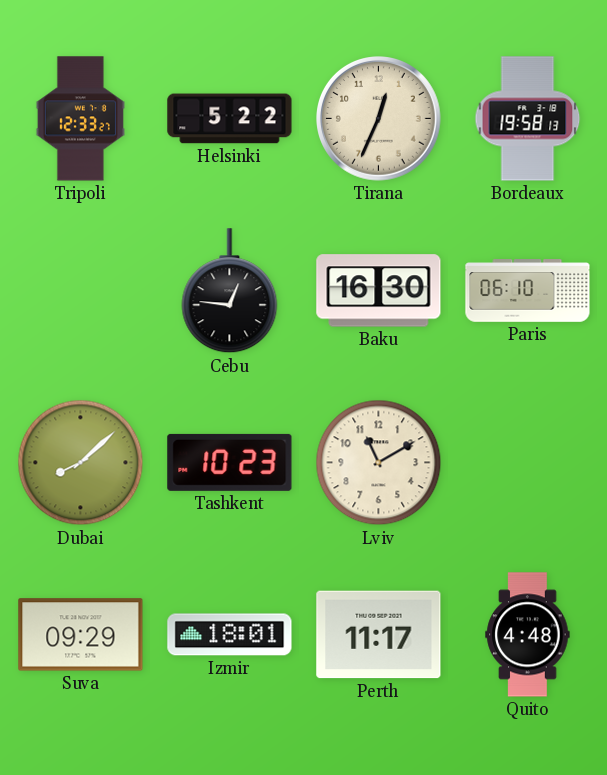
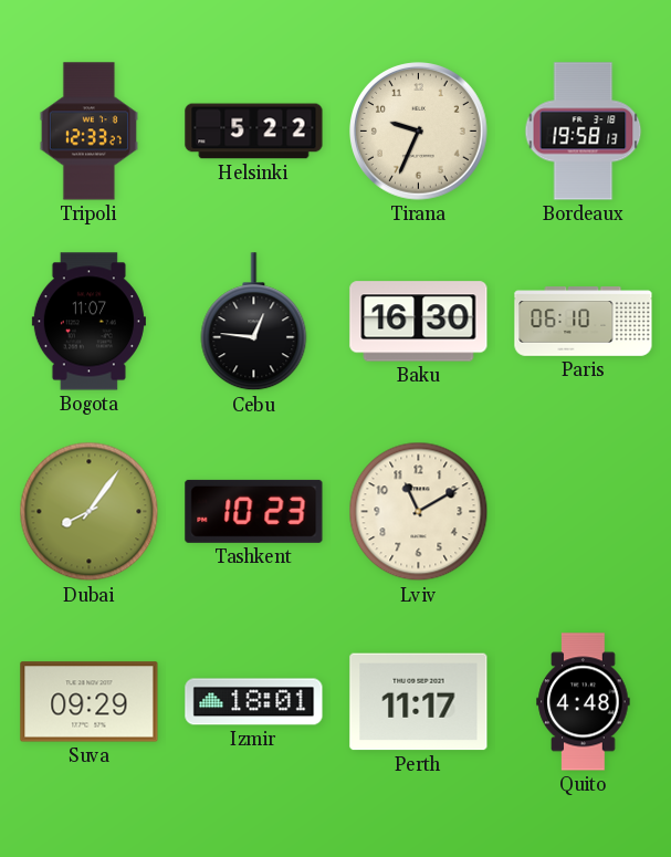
Tirana: 12:34 -> 9:34 (419, 132)
Bogota: none -> 11:07 (88, 322)
Dubai: 8:08 -> 8:06 (90, 512)
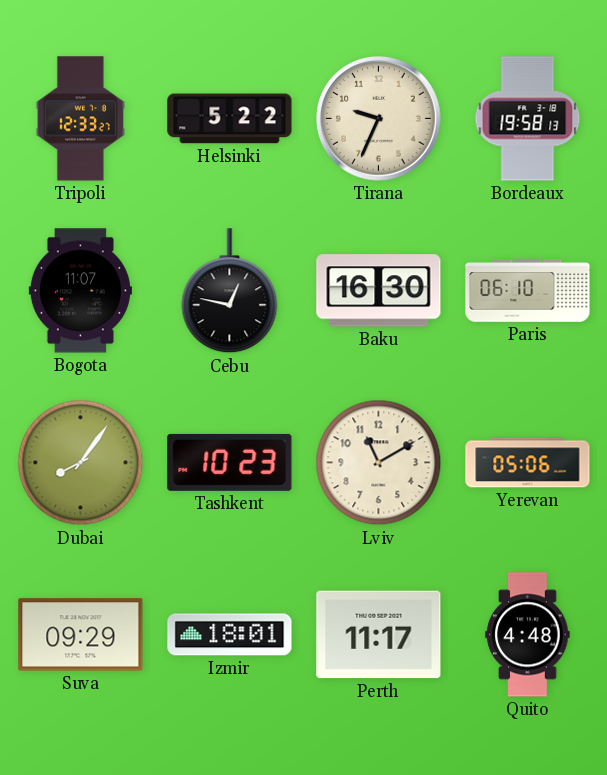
Cebu: 12:46 -> 12:47 (230, 291)
Yerevan: none -> 05:06 (528, 463)
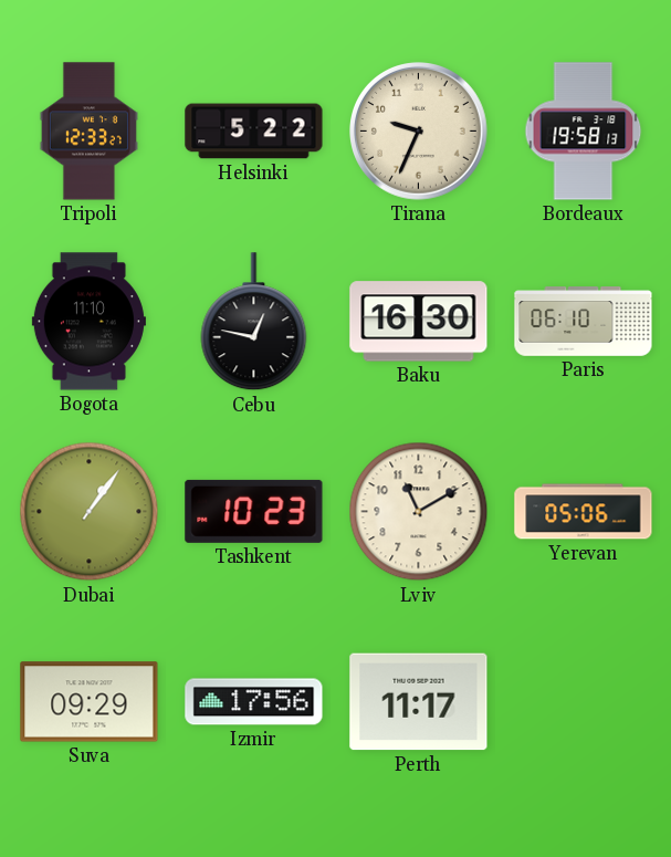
Bogota: 11:07 -> 11:10 (88, 322)
Dubai: 8:06 -> 1:06 (90, 512)
Izmir: 18:01 -> 17:56 (254, 702)
Quito: 4:48 -> none (528, 635)
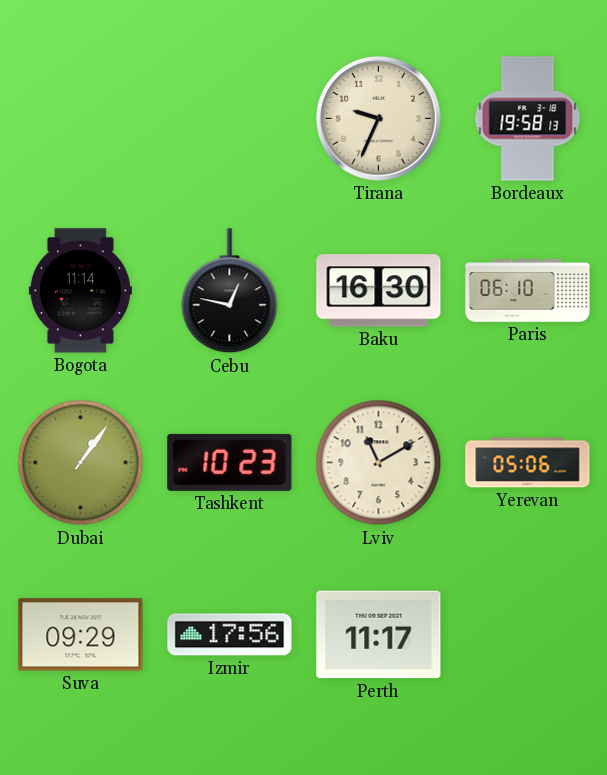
Tripoli: 12:33 -> none (88, 132)
Helsinki: 5:22 -> none (254, 132)
Bogota: 11:10 -> 11:14 (80, 291)
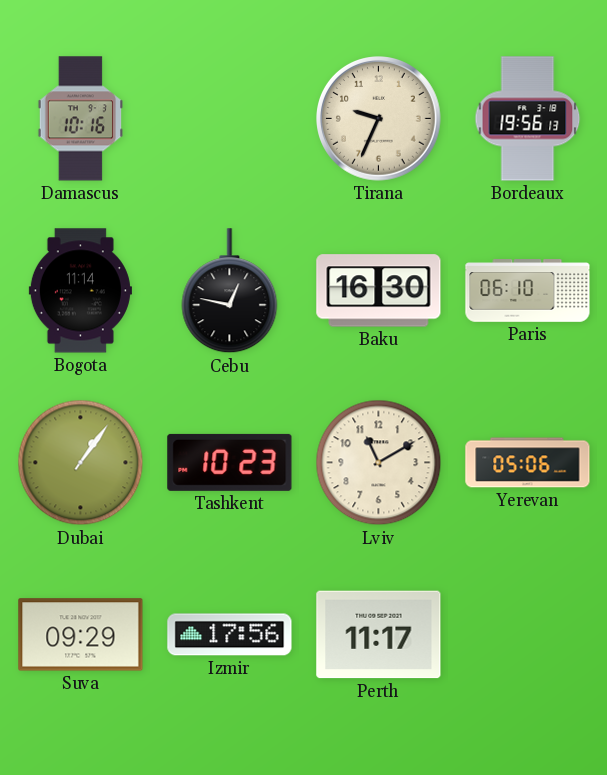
Damascus: none -> 10:16 (81, 119)
Bordeaux: 19:58 -> 19:56 (528, 119)
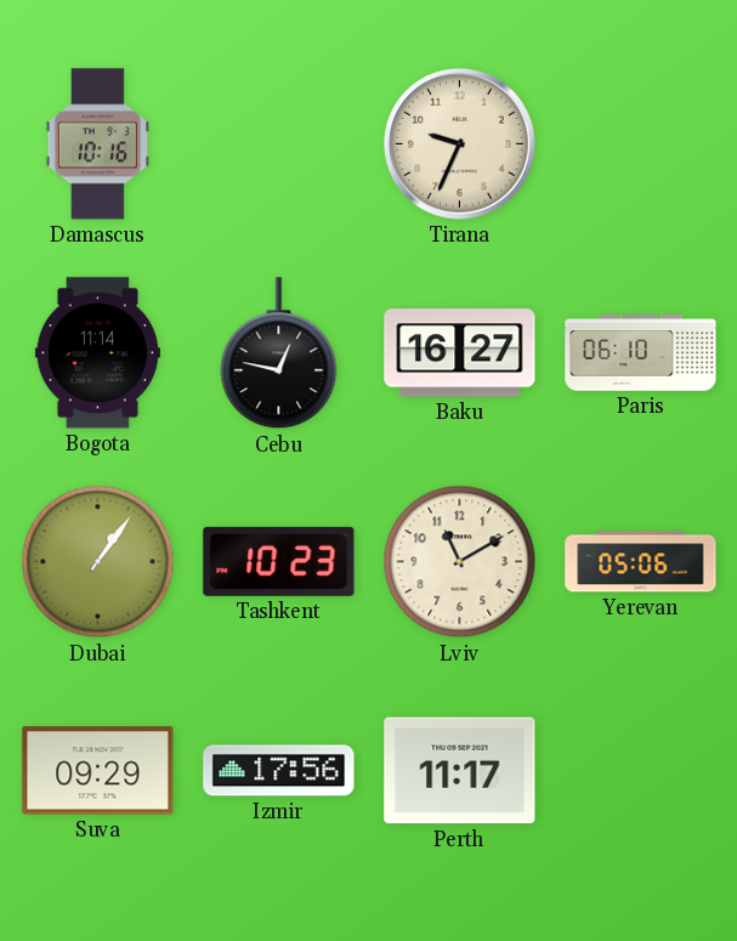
Bordeaux: 19:56 -> none (528, 119)
Baku: 16:30 -> 16:27 (460, 353)
